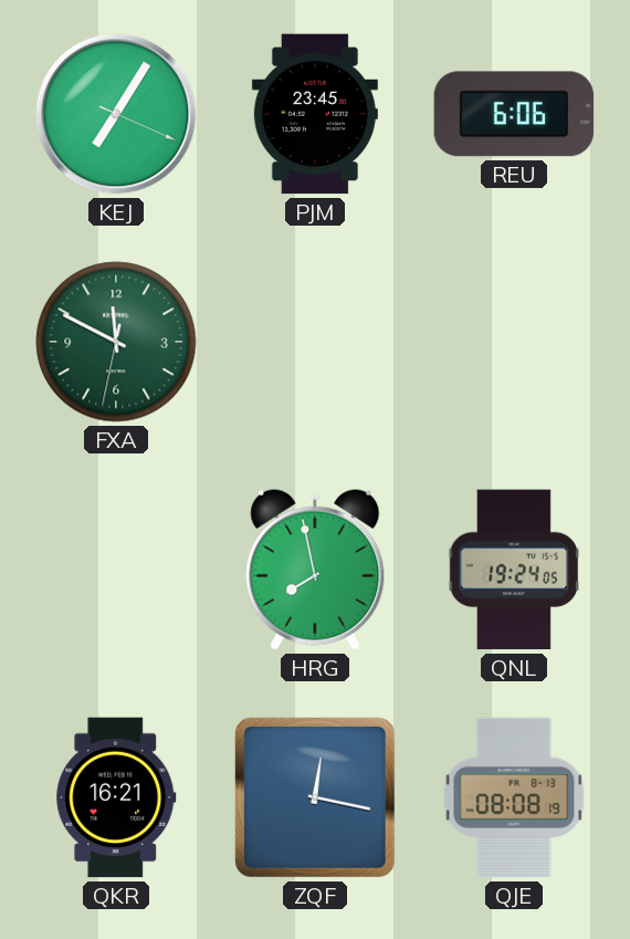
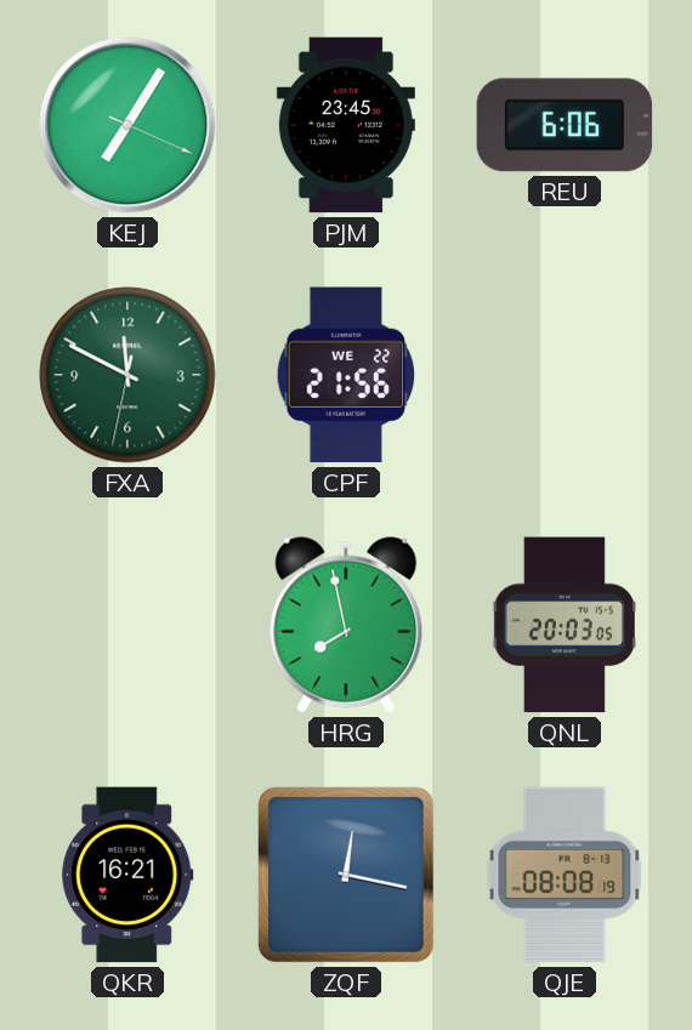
CPF: none -> 21:56 (346, 375)
QNL: 19:24 -> 20:03 (565, 625)
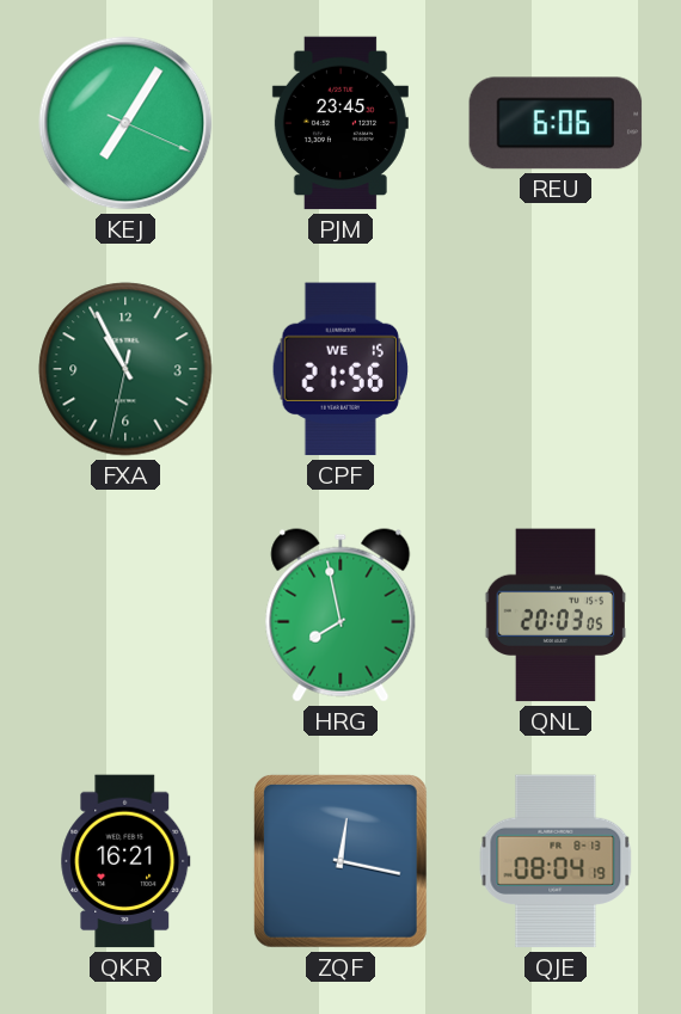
FXA: 11:49 -> 10:55 (125, 369)
CPF date: WE 22 -> WE 15 (340, 369)
QJE: 08:08 -> 08:04 (556, 861)
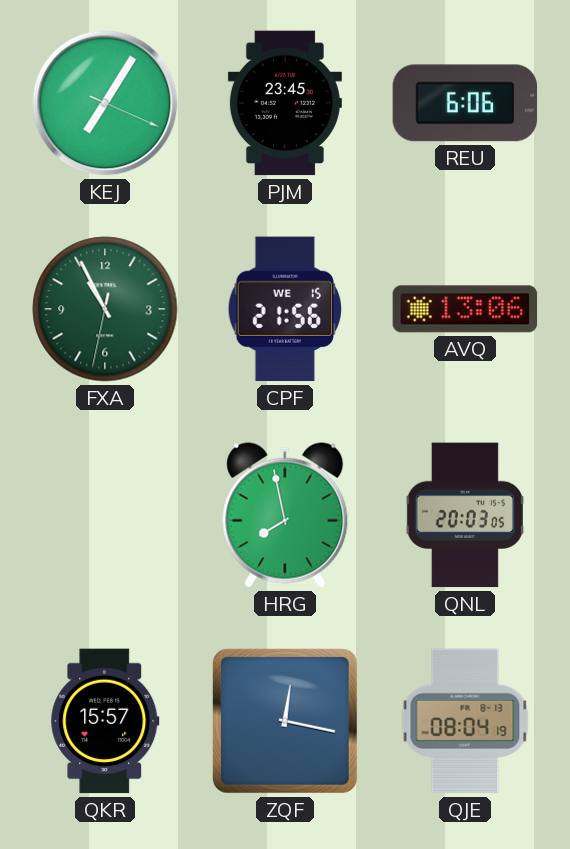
AVQ: none -> 13:06 (465, 309)
QKR: 16:21 -> 15:57 (105, 721)
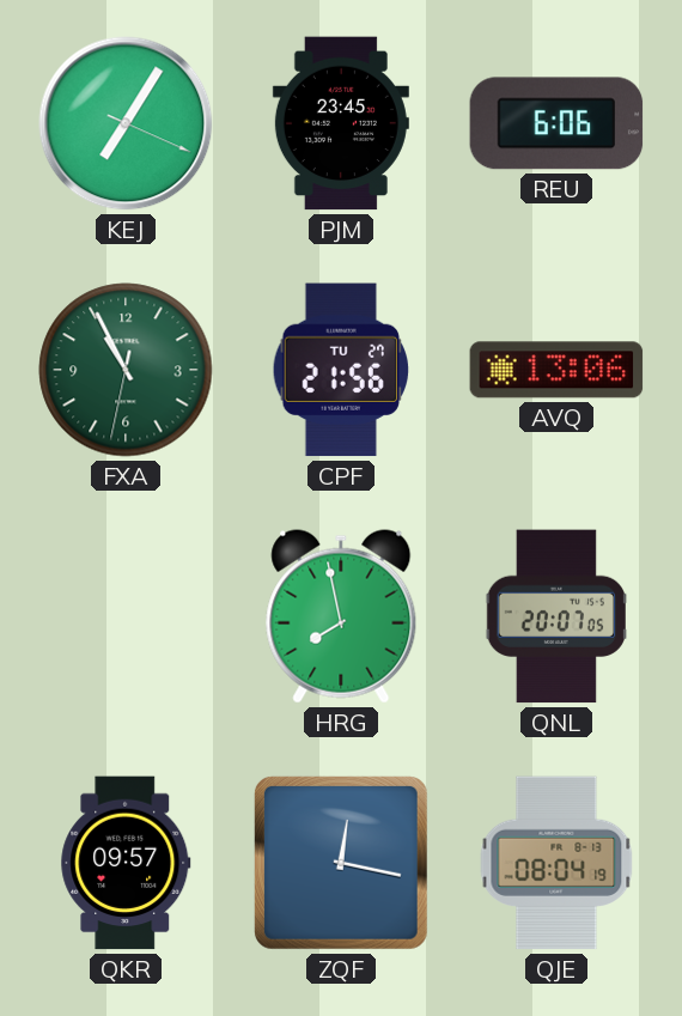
CPF date: WE 15 -> TU 27 (341, 370)
QNL: 20:03 -> 20:07 (556, 616)
QKR: 15:57 -> 09:57 (126, 863)
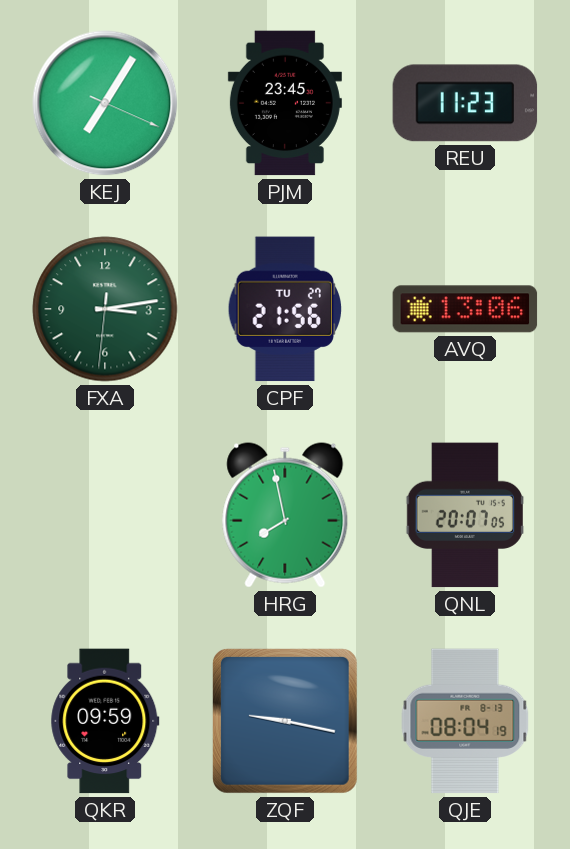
REU: 6:06 -> 11:23 (465, 103)
FXA: 10:55 -> 3:13 (105, 309)
QKR: 09:57 -> 09:59 (105, 721)
ZQF: 12:17 -> 9:17 (285, 721)
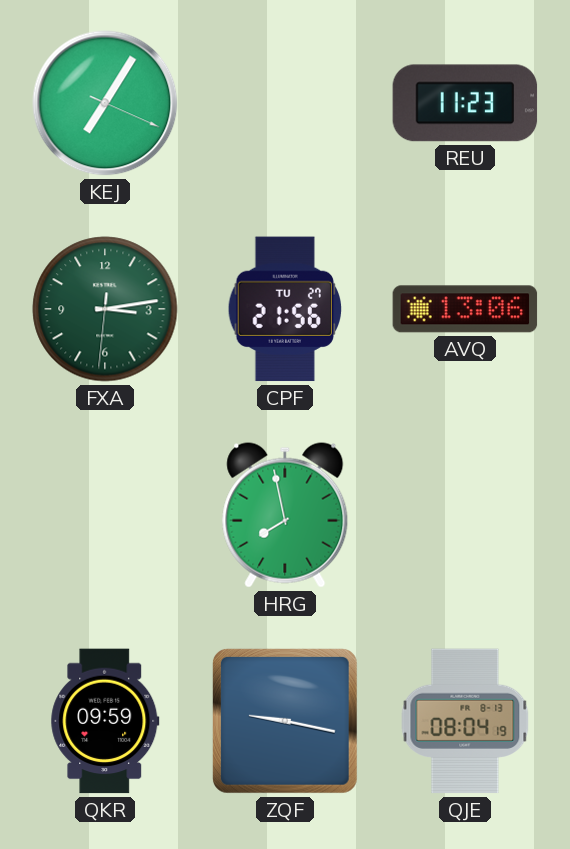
PJM: 23:45 -> none (285, 103)
QNL: 20:07 -> none (465, 515)
